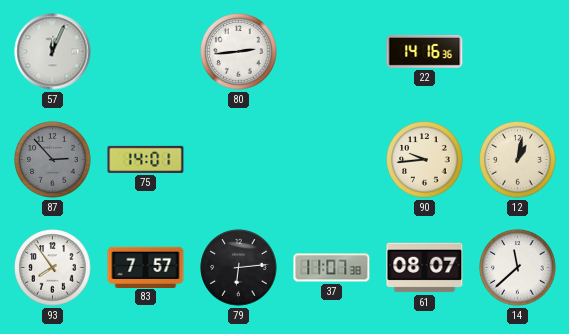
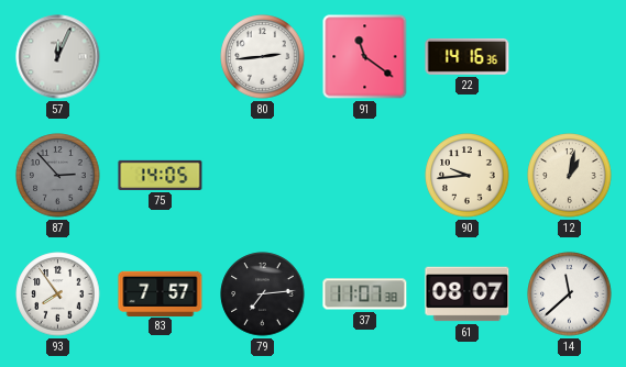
91: none -> 11:21 (365, 57)
75: 14:01 -> 14:05 (161, 175)
79: 6:14 -> 7:14 (263, 294)
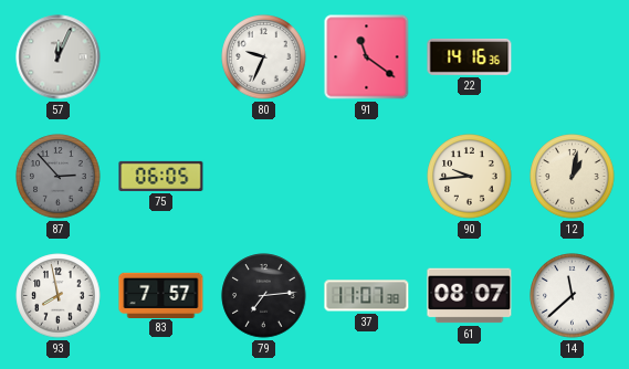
80: 2:44 -> 9:34 (264, 57)
75: 14:05 -> 06:05 (161, 176)
93: 7:54 -> 7:58 (59, 296)
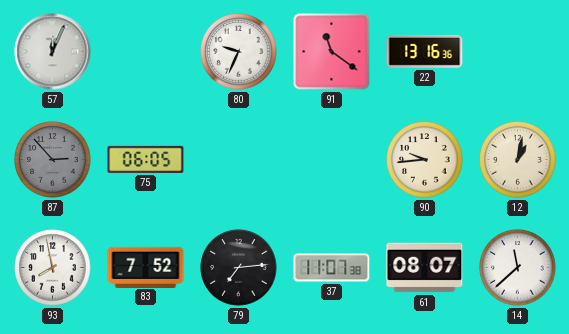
22: 14:16 -> 13:16 (425, 51)
83: 7:57 -> 7:52 (146, 267)
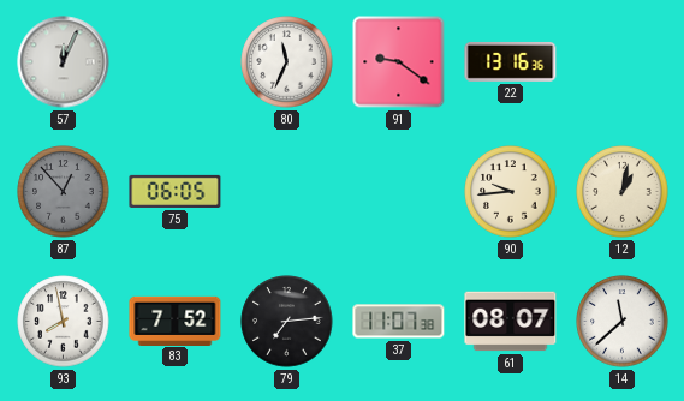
80: 9:34 -> 11:34 (287, 62)
91: 11:21 -> 9:21 (399, 62)
87: 2:53 -> 12:53 (64, 192)
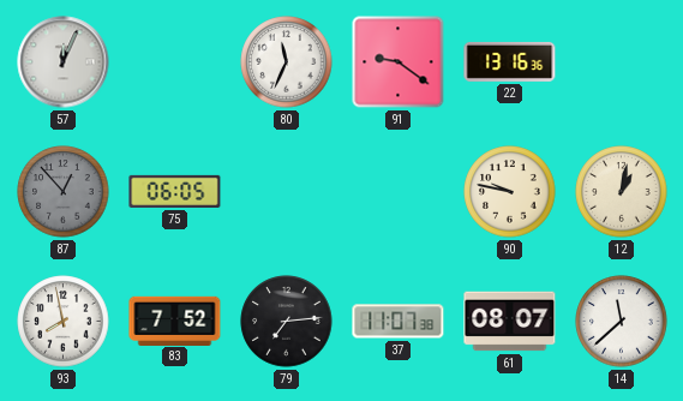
90: 9:44 -> 9:47 (510, 192)
